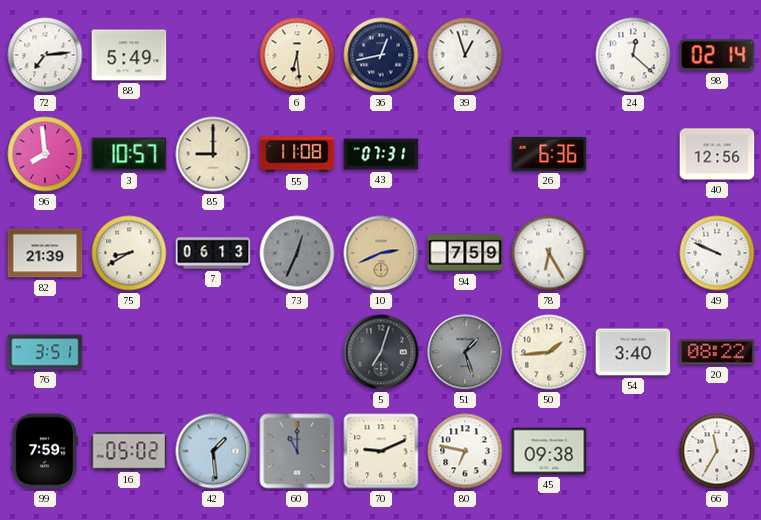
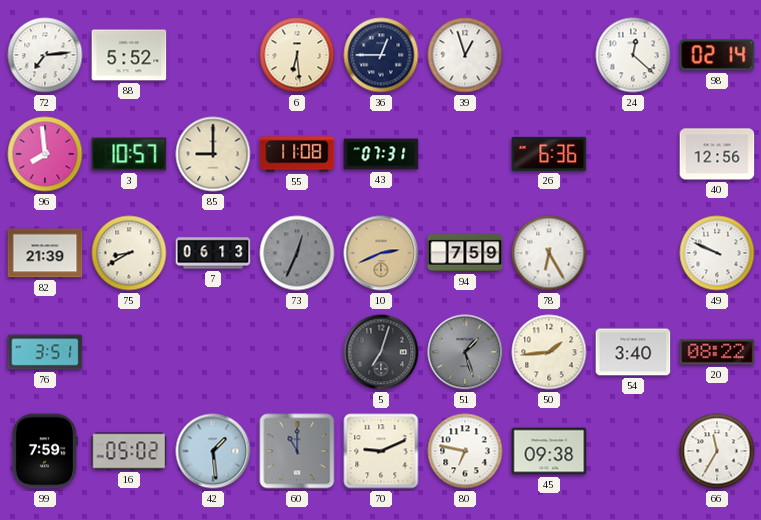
88: 5:49 -> 5:52 (129, 55)
36: 12:43 -> 12:45 (381, 55)
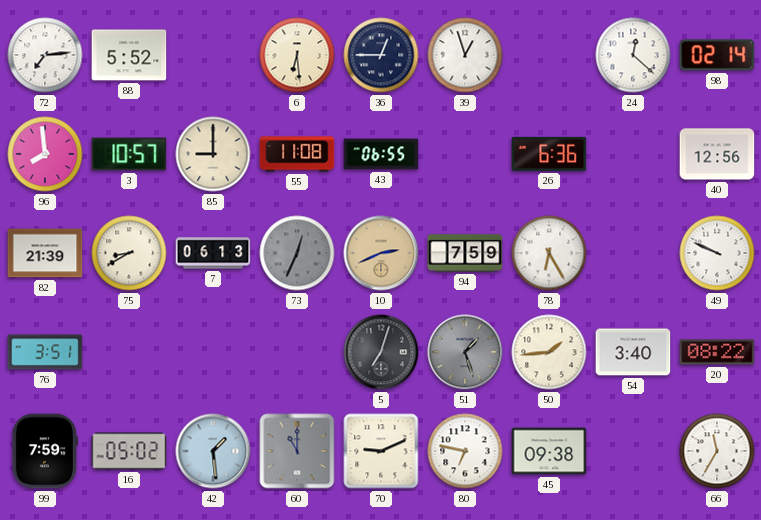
43: 07:31 -> 06:55 (381, 154)
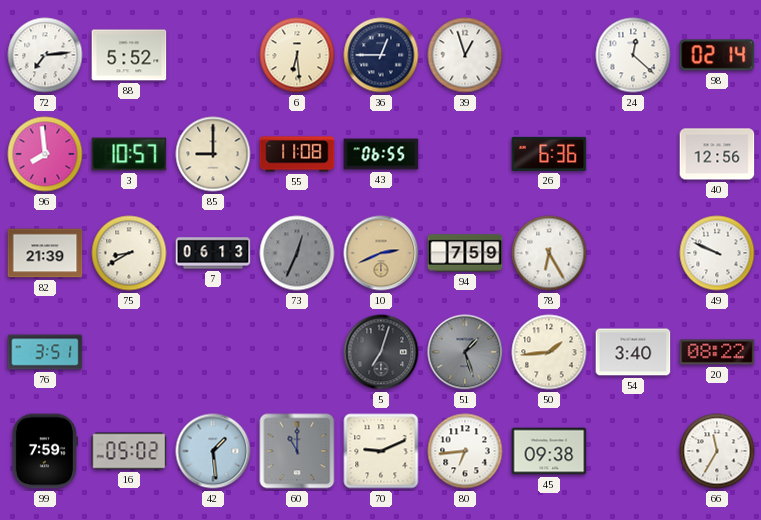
80: 6:47 -> 6:44 (465, 451)
